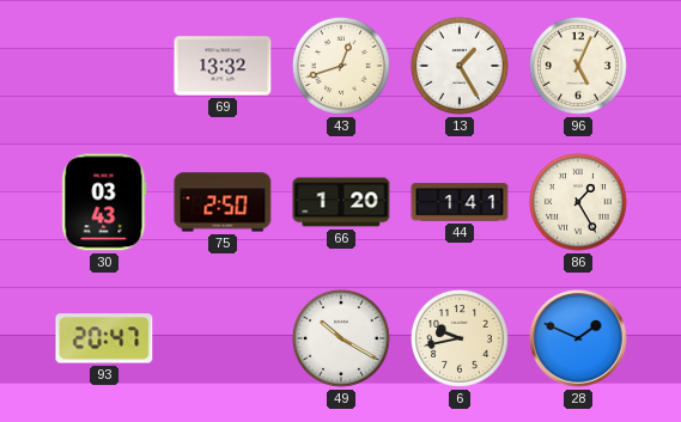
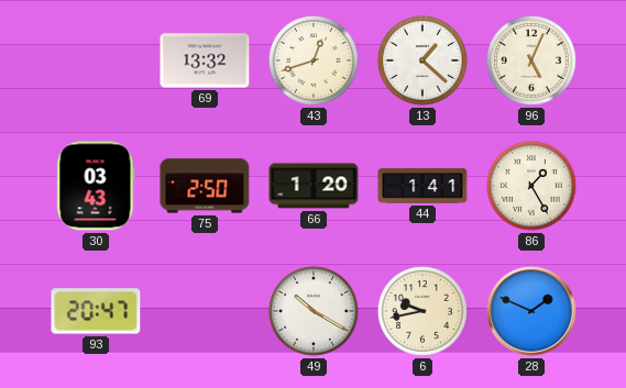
13: 1:25 -> 1:22 (424, 62)
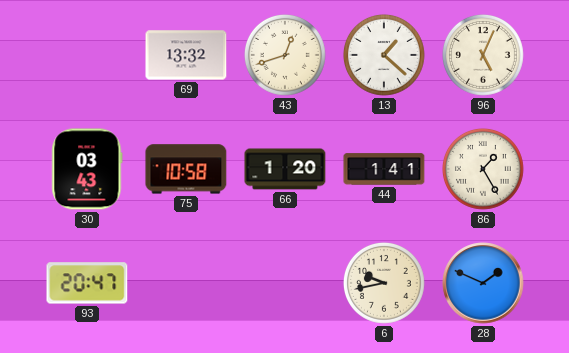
75: 2:50 -> 10:58 (186, 169)
49: 10:20 -> none (315, 312)
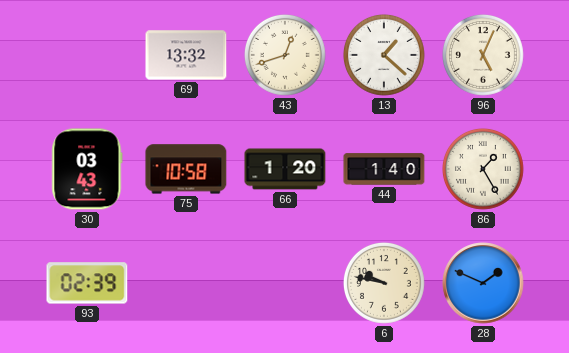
44: 1:41 -> 1:40 (384, 169)
93: 20:47 -> 02:39 (87, 283)
6: 9:43 -> 9:47 (385, 284)
